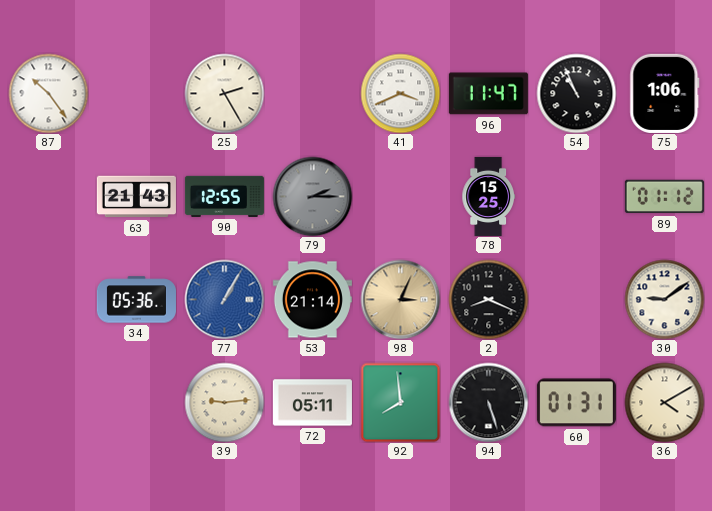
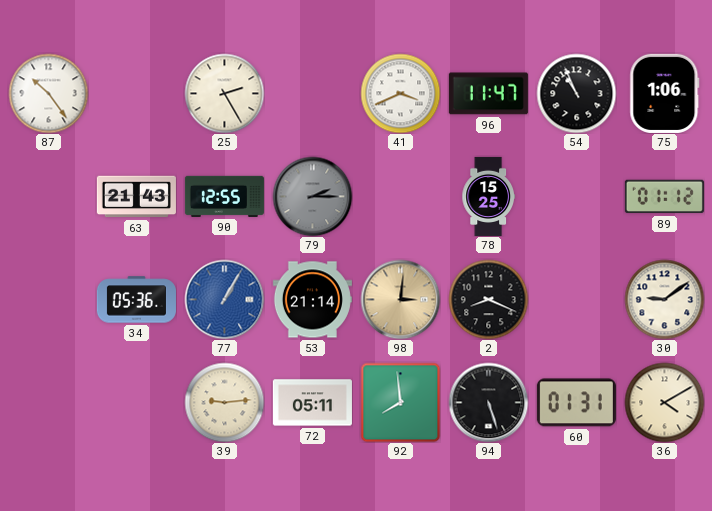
98: 3:04 -> 3:01 (400, 299)
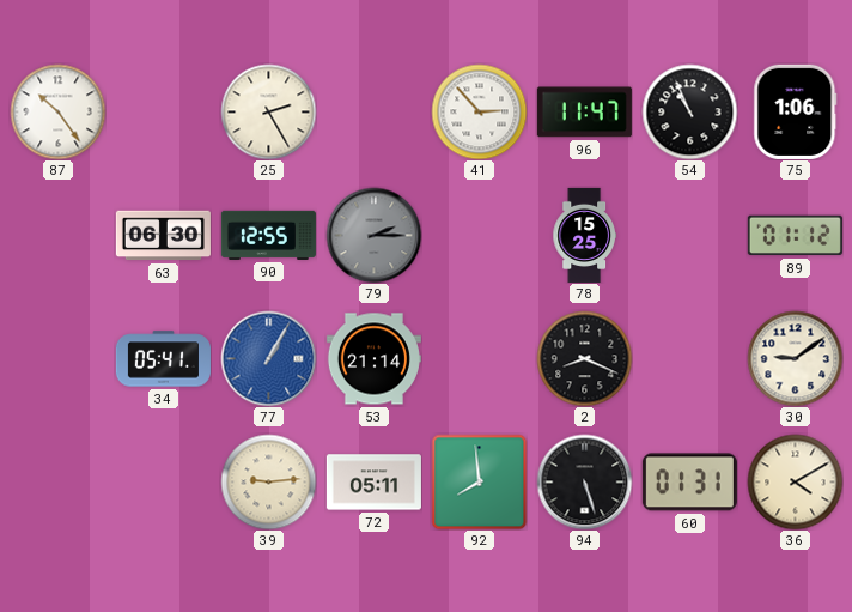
41: 3:41 -> 2:53 (479, 111)
63: 21:43 -> 06:30 (163, 236)
34: 05:36 -> 05:41 (163, 359)
98: 3:01 -> none (400, 299)
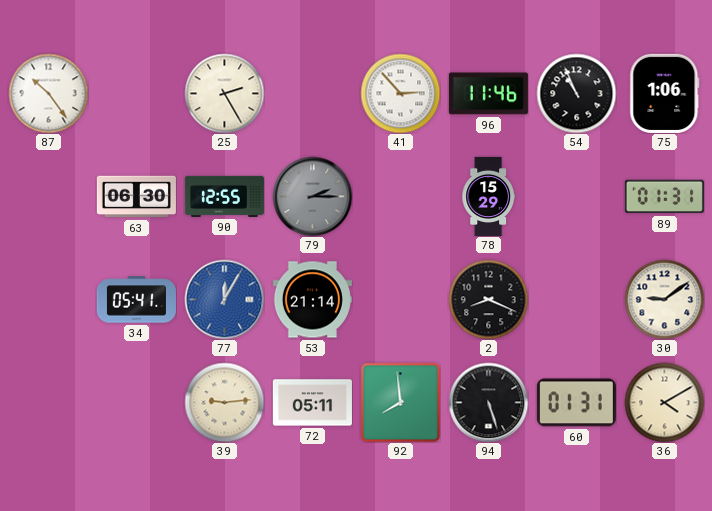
96: 11:47 -> 11:46 (488, 94)
78: 15:25 -> 15:29 (488, 196)
89: 01:12 -> 01:31 (664, 197)
77: 1:05 -> 12:05 (224, 299)
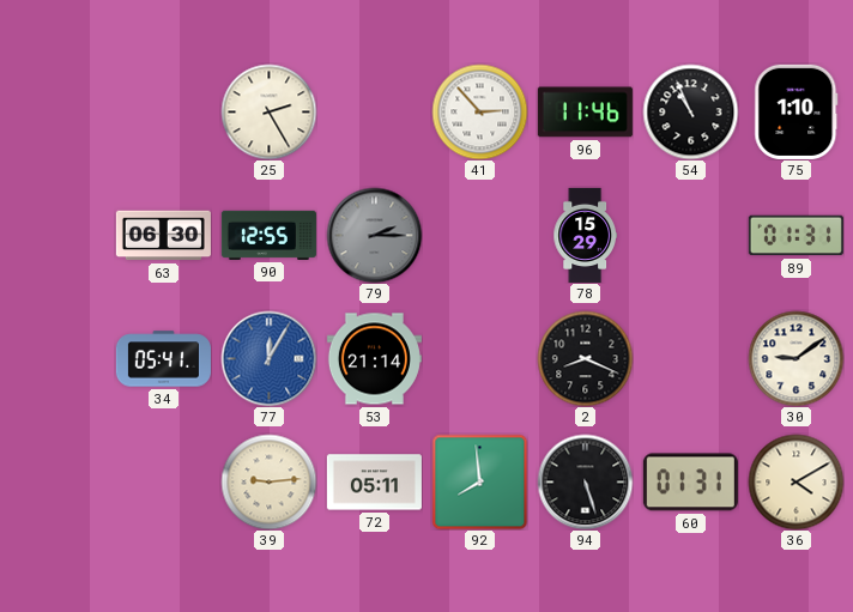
87: 10:24 -> none (48, 93)
75: 1:06 -> 1:10 (797, 111)
